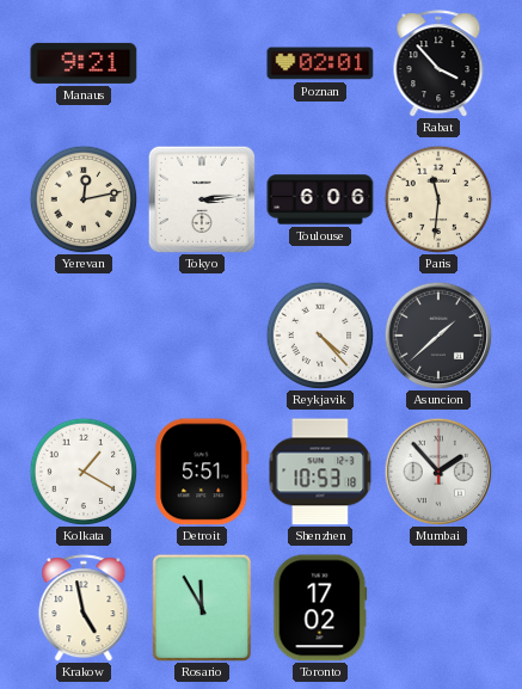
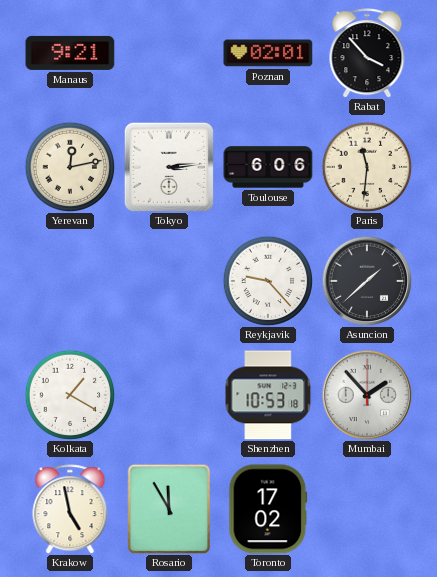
Reykjavik: 4:23 -> 9:23 (268, 281)
Detroit: 5:51 -> none (202, 472)
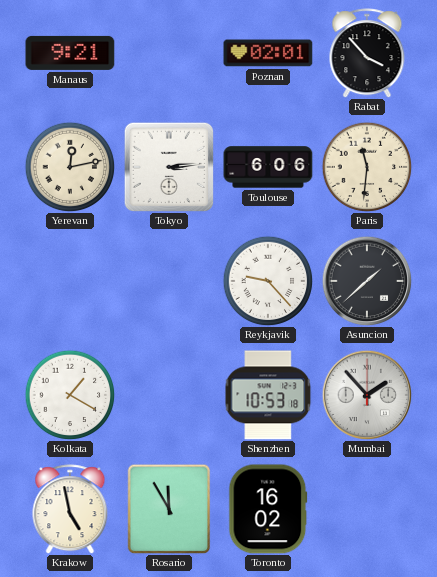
Toronto: 17:02 -> 16:02 (268, 509)
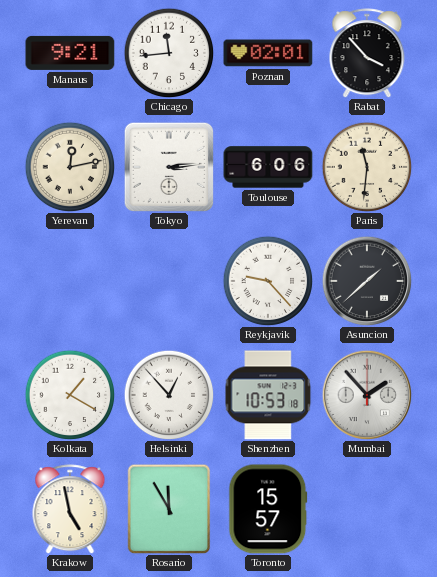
Chicago: none -> 11:44 (169, 53)
Helsinki: none -> 12:53 (169, 395)
Toronto: 16:02 -> 15:57 (268, 509)
